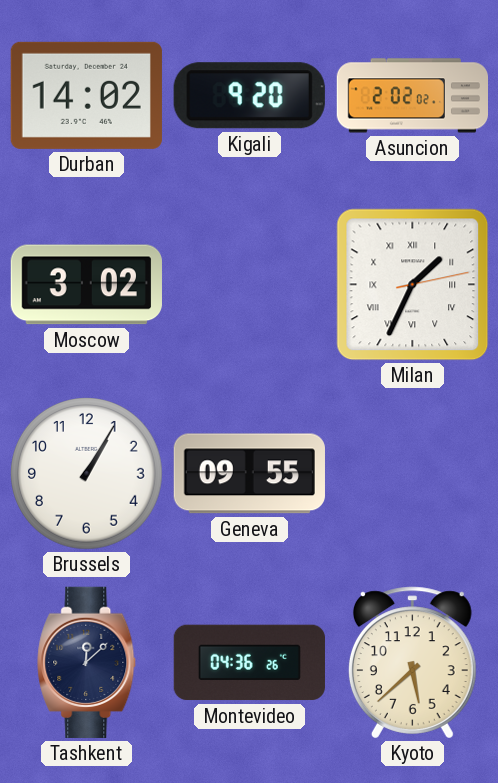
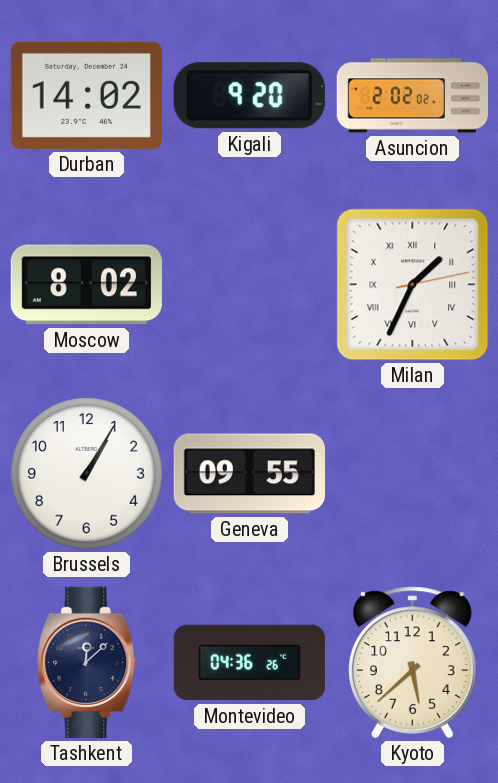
Moscow: 3:02 -> 8:02 (86, 285)
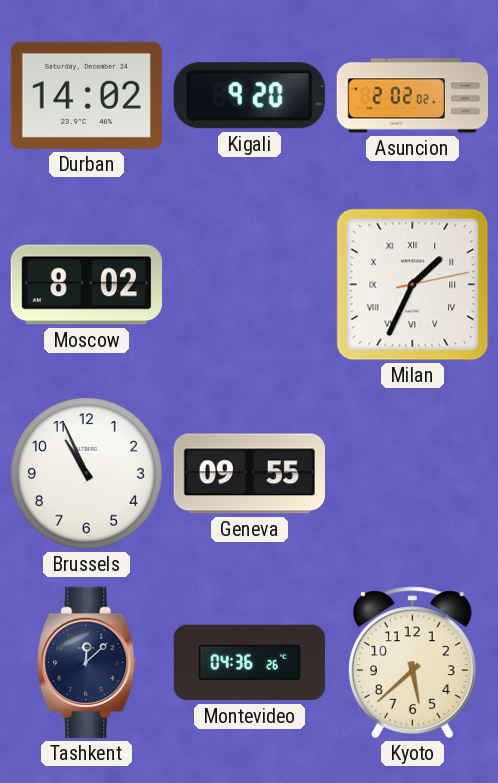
Brussels: 1:05 -> 10:56 (87, 474)
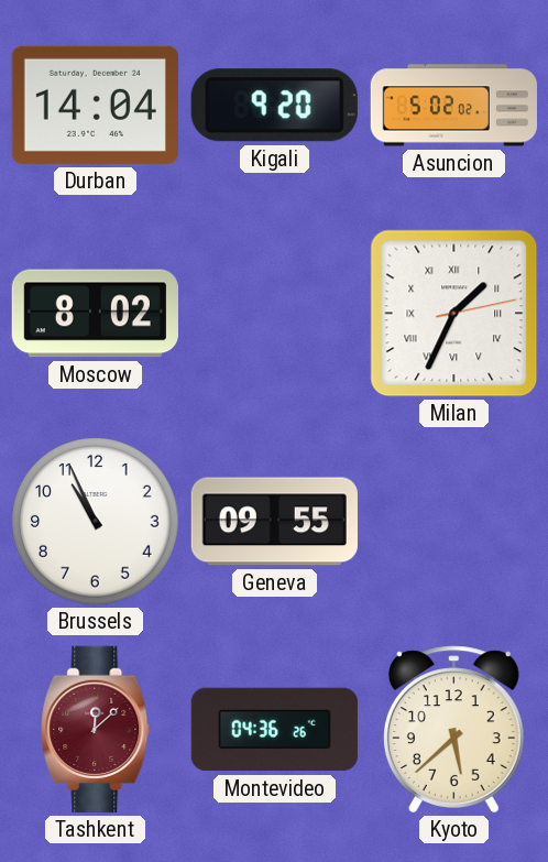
Durban: 14:02 -> 14:04 (95, 105)
Asuncion: 2:02 -> 5:02 (453, 106)
Tashkent dial: navy -> burgundy (96, 729)
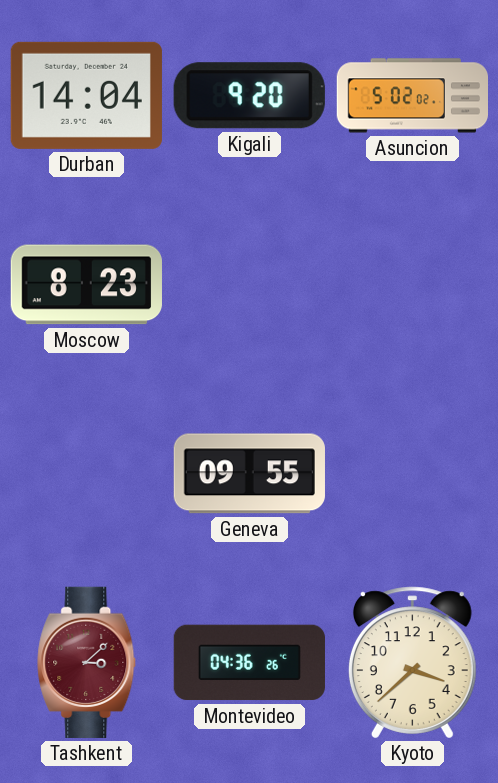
Moscow: 8:02 -> 8:23 (86, 285)
Milan: 1:34 -> none (454, 314)
Brussels: 10:56 -> none (96, 522)
Tashkent: 12:08 -> 3:08 (87, 662)
Kyoto: 5:38 -> 3:38 (412, 663)
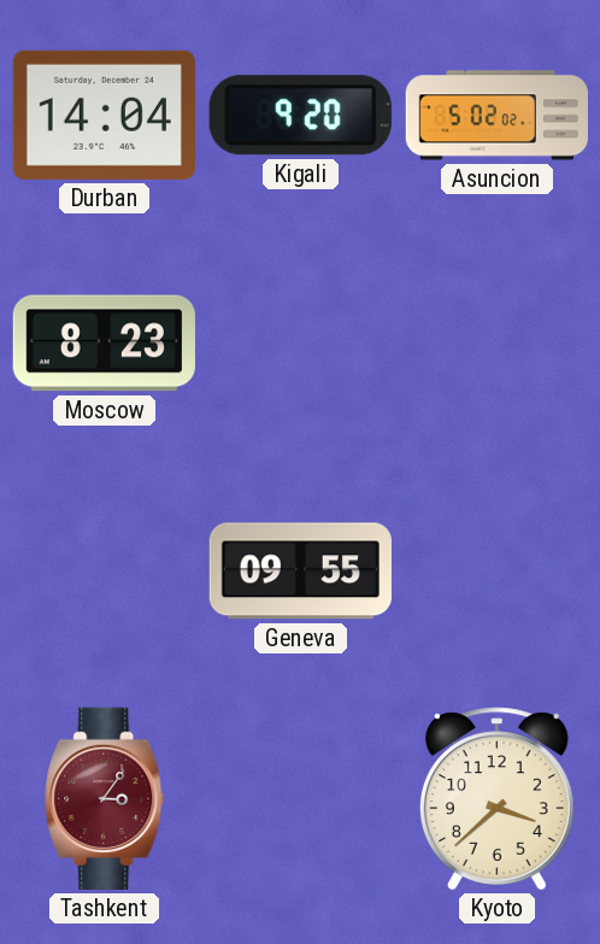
Tashkent: 3:08 -> 3:06 (105, 798)
Montevideo: 04:36 -> none (249, 663)
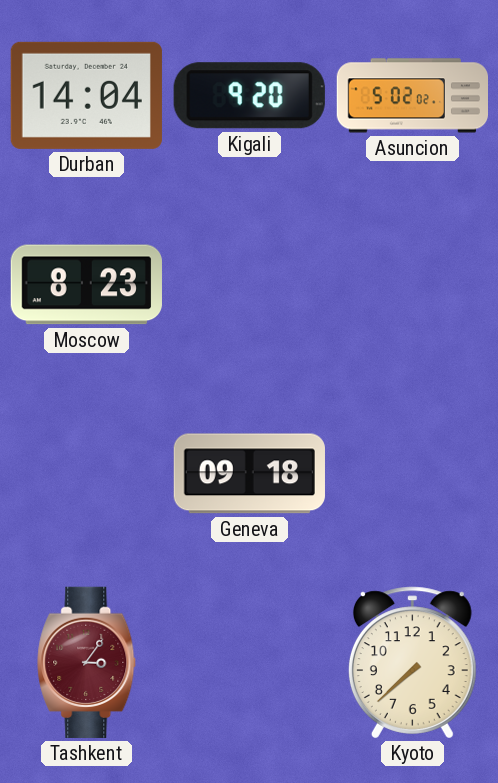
Geneva: 09:55 -> 09:18 (249, 474)
Kyoto: 3:38 -> 7:38 (412, 663)
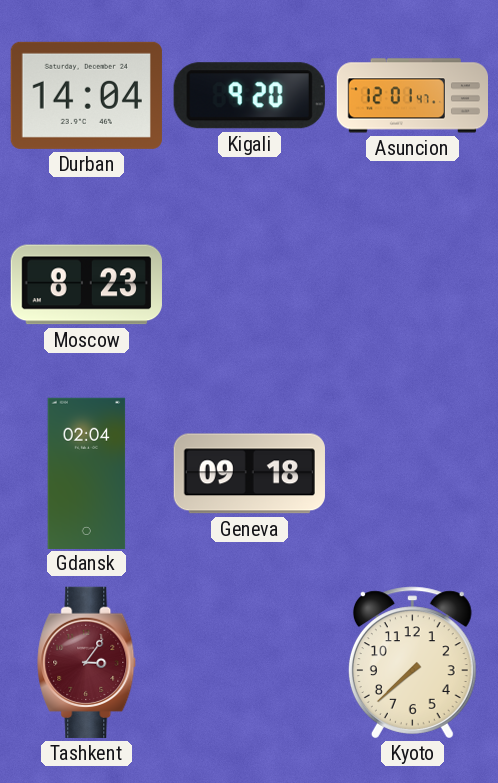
Asuncion: 5:02 -> 12:01 (412, 96)
Gdansk: none -> 02:04 (87, 473)
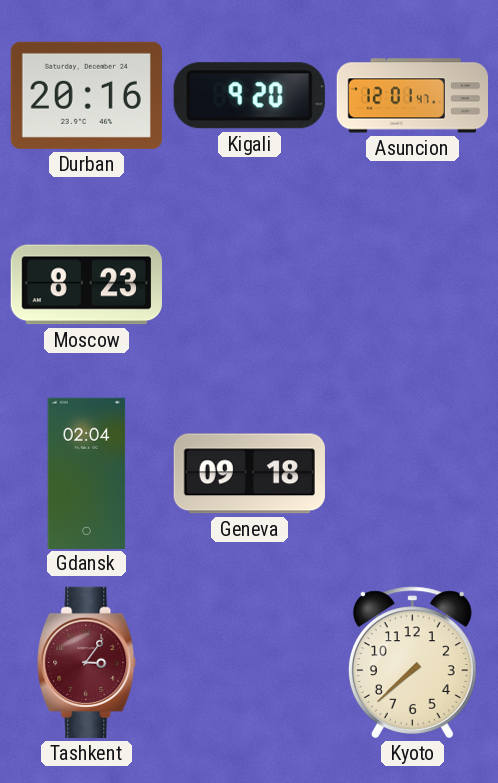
Durban: 14:04 -> 20:16 (86, 95)
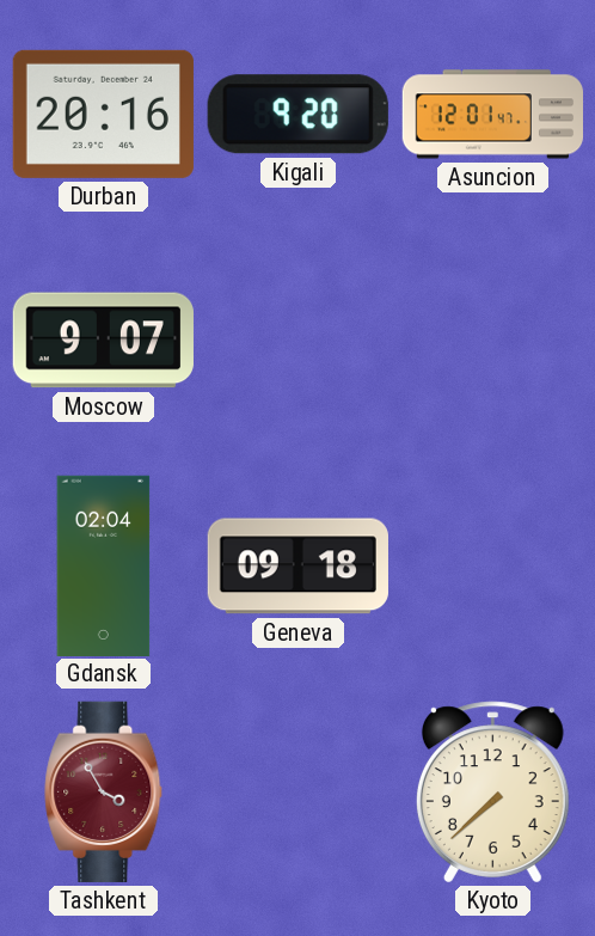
Moscow: 8:23 -> 9:07 (103, 341)
Tashkent: 3:06 -> 3:55 (104, 791)
